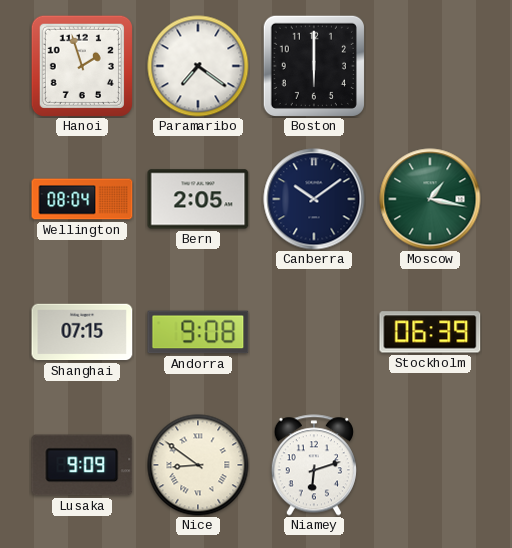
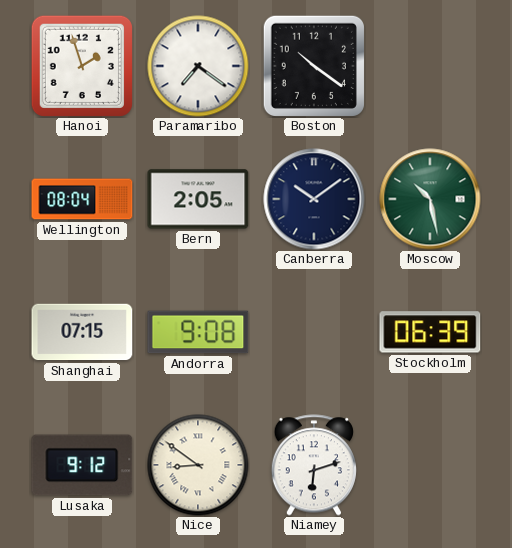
Boston: 6:00 -> 10:21 (314, 66)
Moscow: 1:17 -> 10:28 (430, 199)
Lusaka: 9:09 -> 9:12 (82, 465)
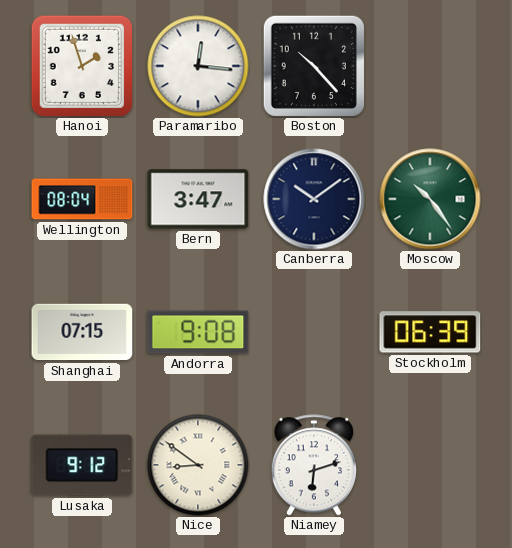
Paramaribo: 7:21 -> 12:16 (198, 66)
Boston: 10:21 -> 10:23 (314, 66)
Bern: 2:05 -> 3:47 (198, 199)
Moscow: 10:28 -> 10:24 (430, 199)
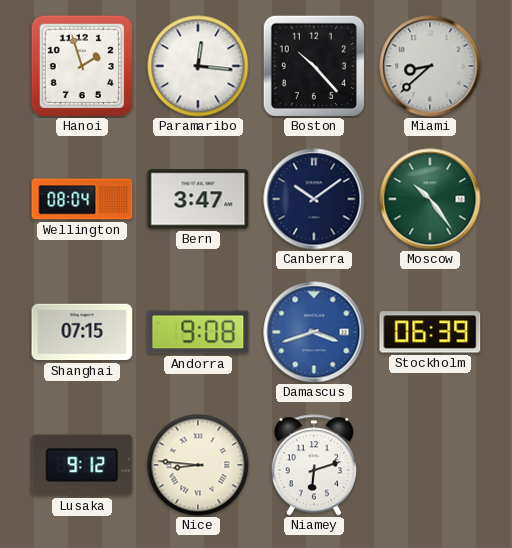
Miami: none -> 8:38 (430, 66)
Damascus: none -> 3:42 (314, 332)
Nice: 8:51 -> 8:46 (198, 465)
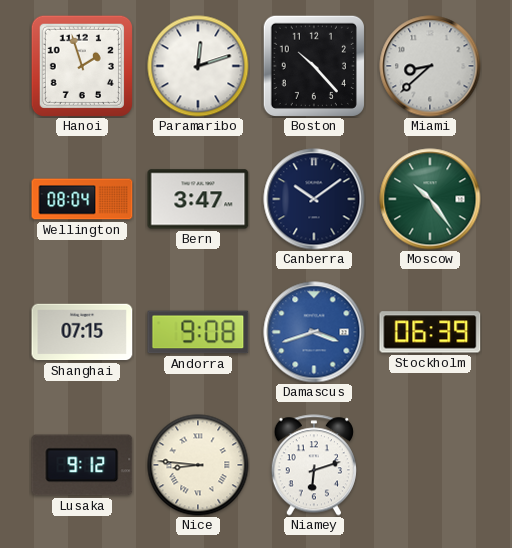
Paramaribo: 12:16 -> 12:12 (198, 66)
